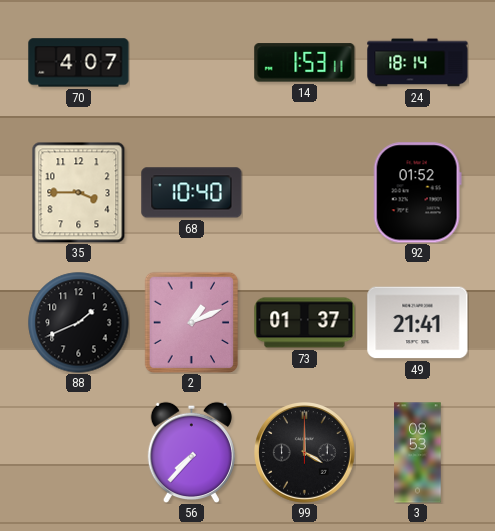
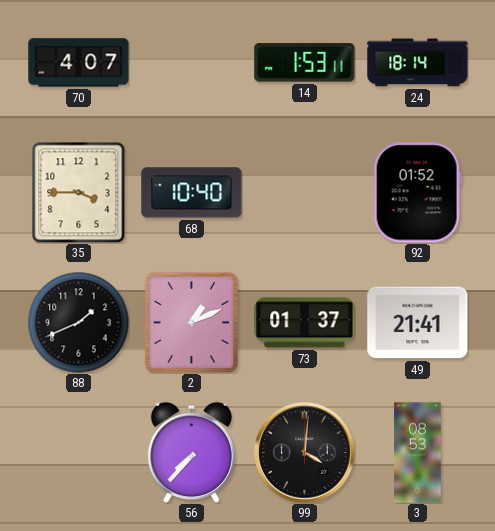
99: 4:00 -> 4:01 (305, 453)
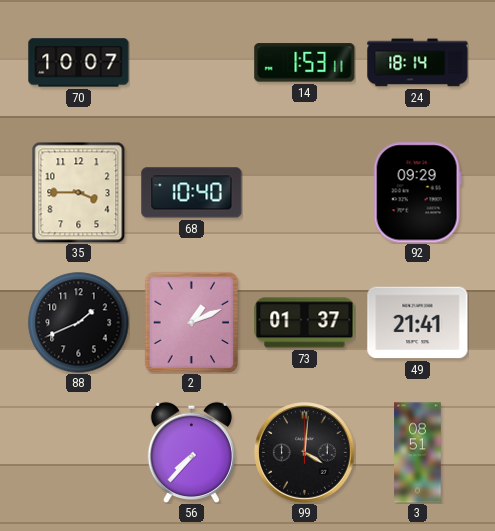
70: 4:07 -> 10:07 (79, 63)
92: 01:52 -> 09:29 (417, 193)
3: 08:53 -> 08:51 (418, 453)
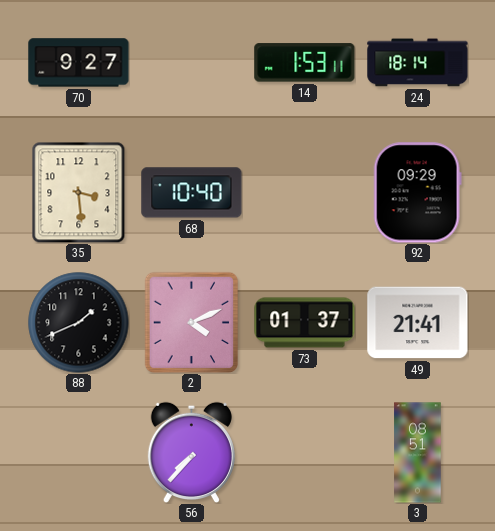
70: 10:07 -> 9:27 (79, 63)
35: 3:45 -> 3:29 (79, 192)
2: 1:11 -> 4:11 (192, 322)
99: 4:01 -> none (305, 453)
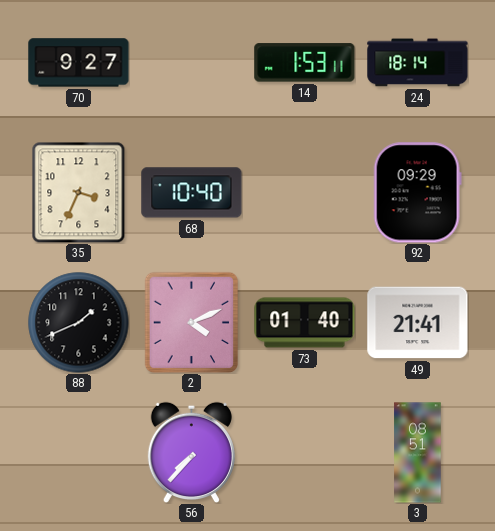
35: 3:29 -> 3:34 (79, 192)
73: 01:37 -> 01:40 (305, 323)
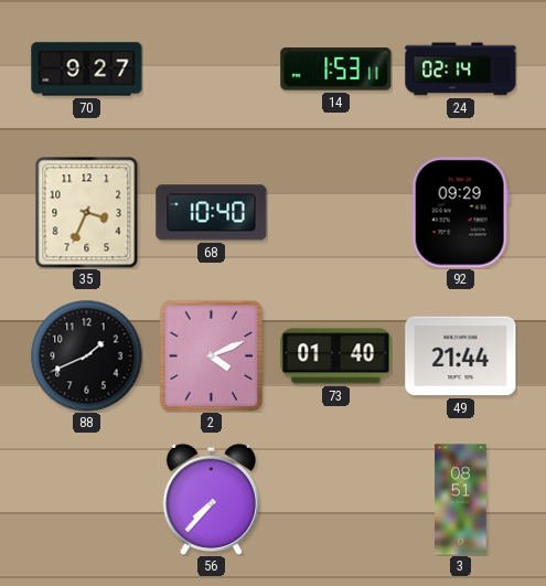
24: 18:14 -> 02:14 (461, 70)
49: 21:41 -> 21:44 (461, 356)
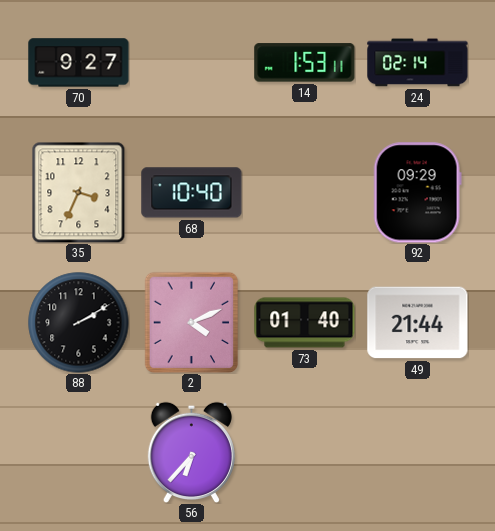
88: 1:41 -> 2:10 (79, 323)
56: 7:37 -> 6:37 (191, 452)
3: 08:51 -> none (461, 500)
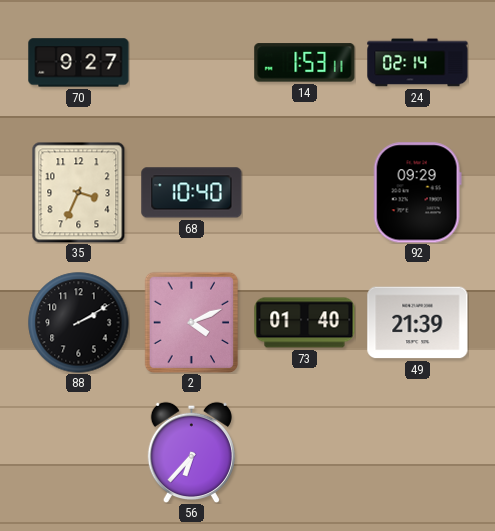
49: 21:44 -> 21:39 (418, 323)
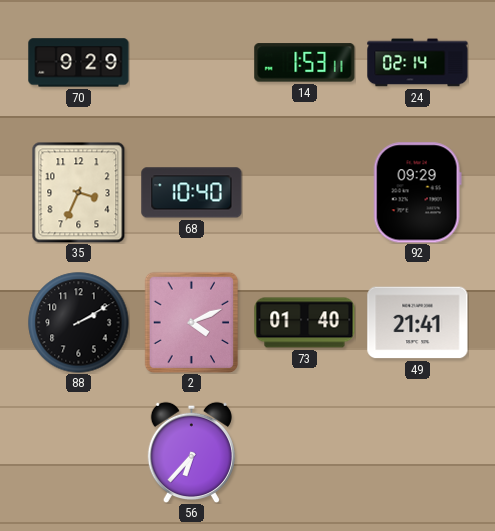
70: 9:27 -> 9:29 (79, 63)
49: 21:39 -> 21:41 (418, 323)
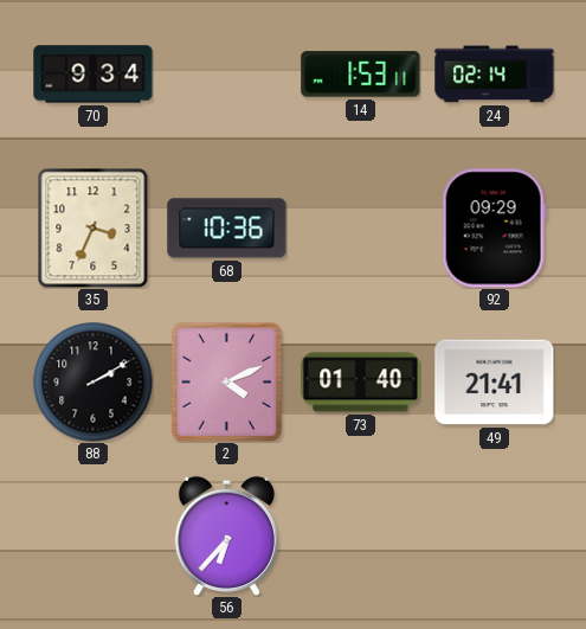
70: 9:29 -> 9:34 (94, 75)
68: 10:40 -> 10:36 (227, 229)
